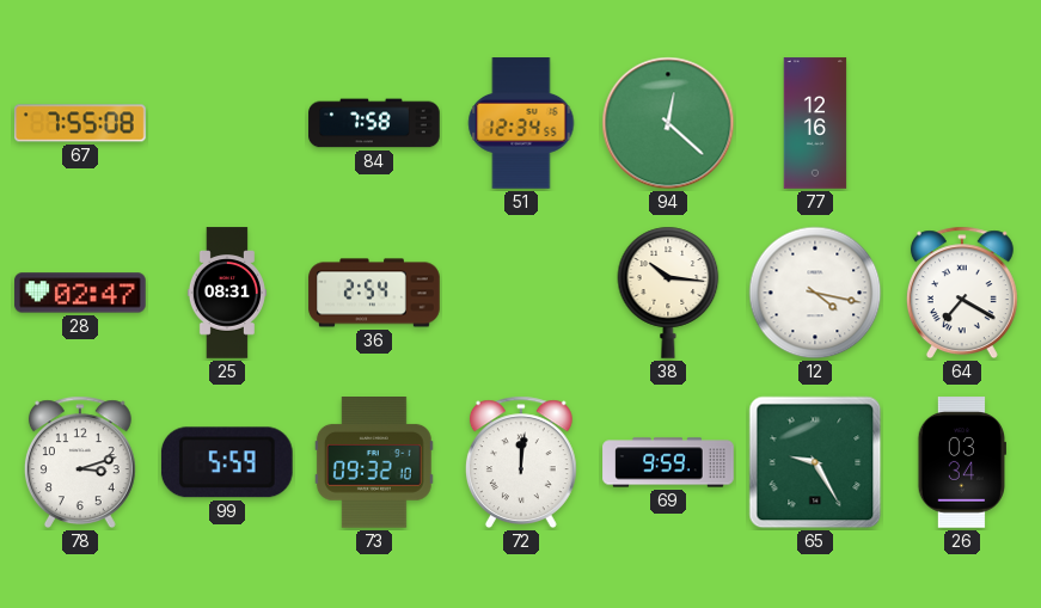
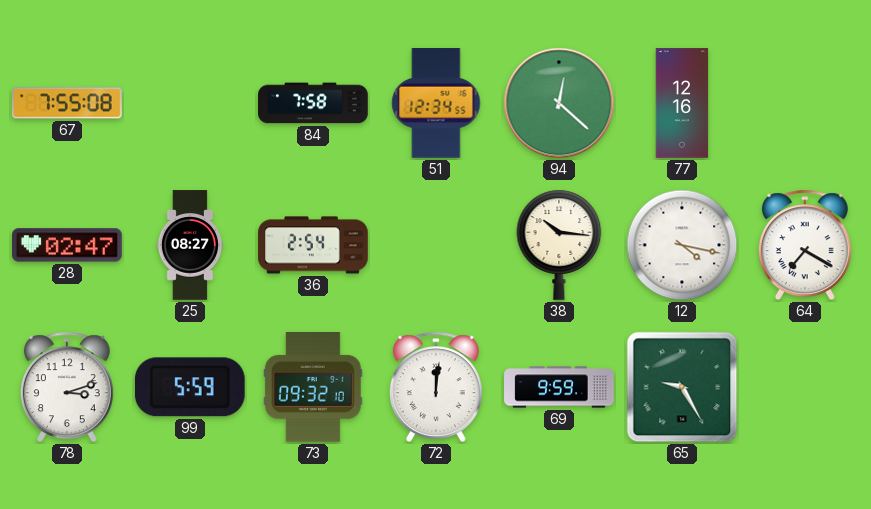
25: 08:31 -> 08:27 (190, 245)
26: 03:34 -> none (961, 462)
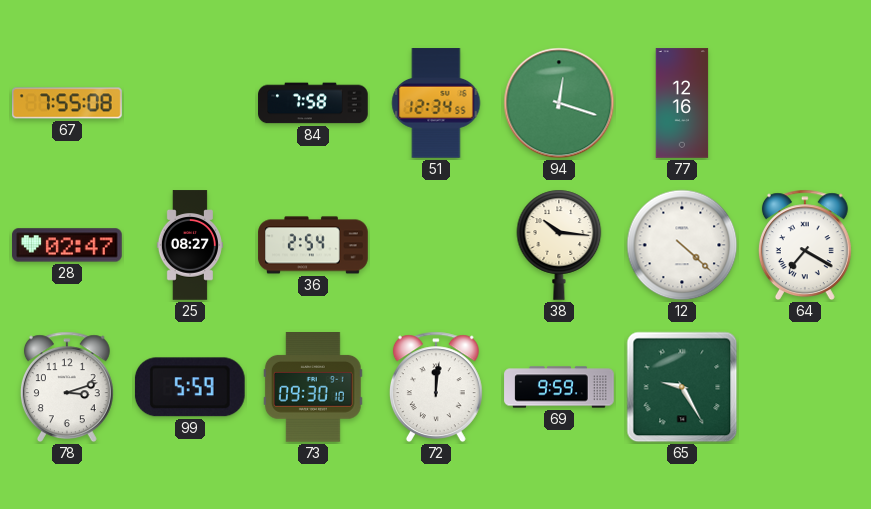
94: 12:22 -> 12:18 (559, 103)
12: 4:17 -> 4:22 (682, 245)
73: 09:32 -> 09:30 (313, 388)
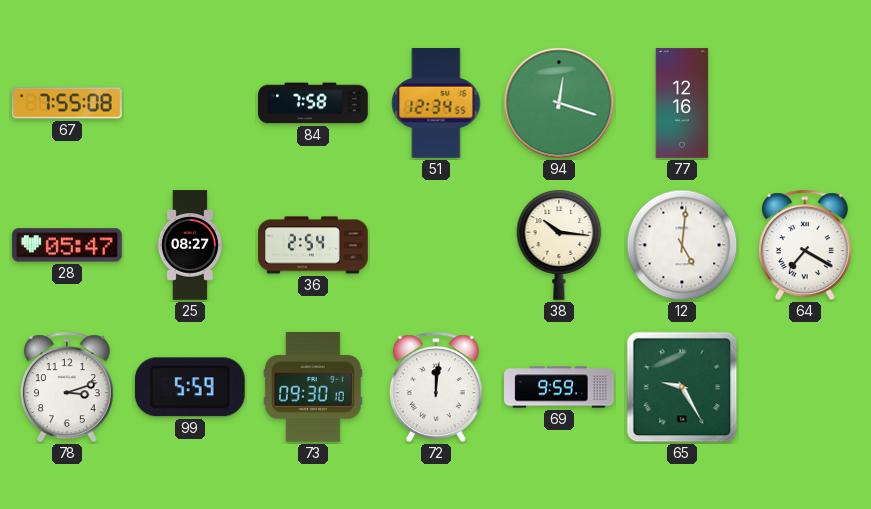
28: 02:47 -> 05:47 (67, 245)
12: 4:22 -> 5:01 (682, 245)
